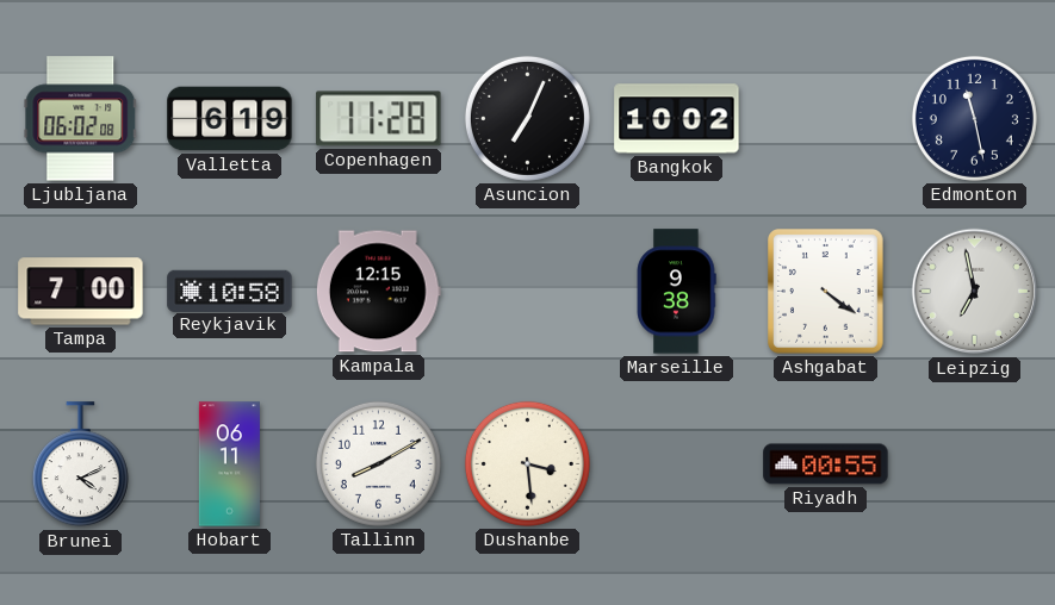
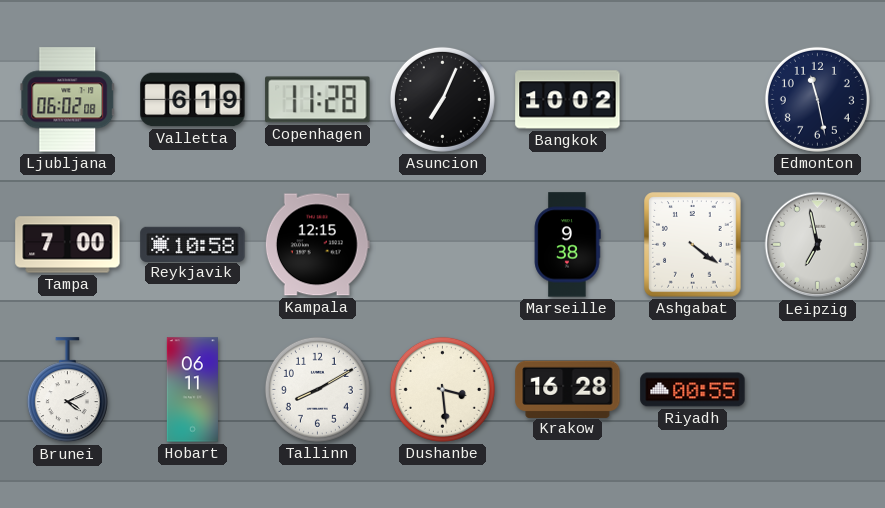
Krakow: none -> 16:28 (568, 389)
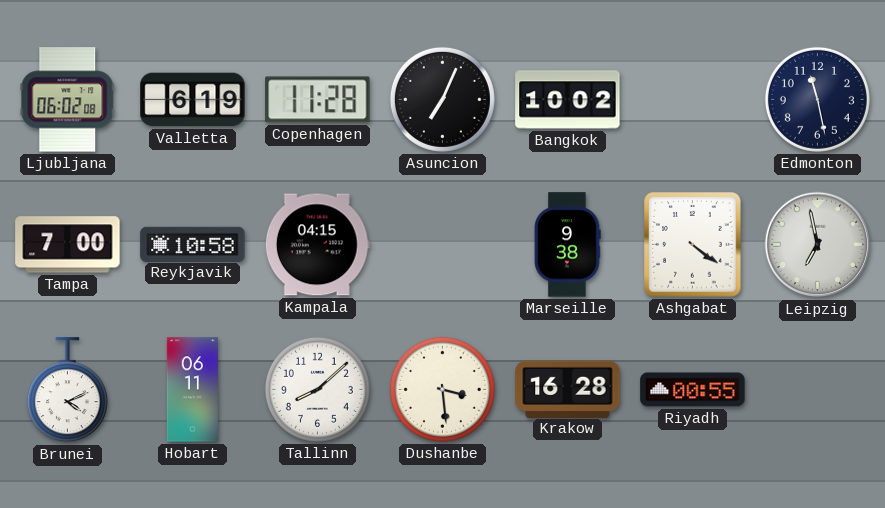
Kampala: 12:15 -> 04:15 (317, 245)
Tallinn: 8:10 -> 8:08 (317, 389)
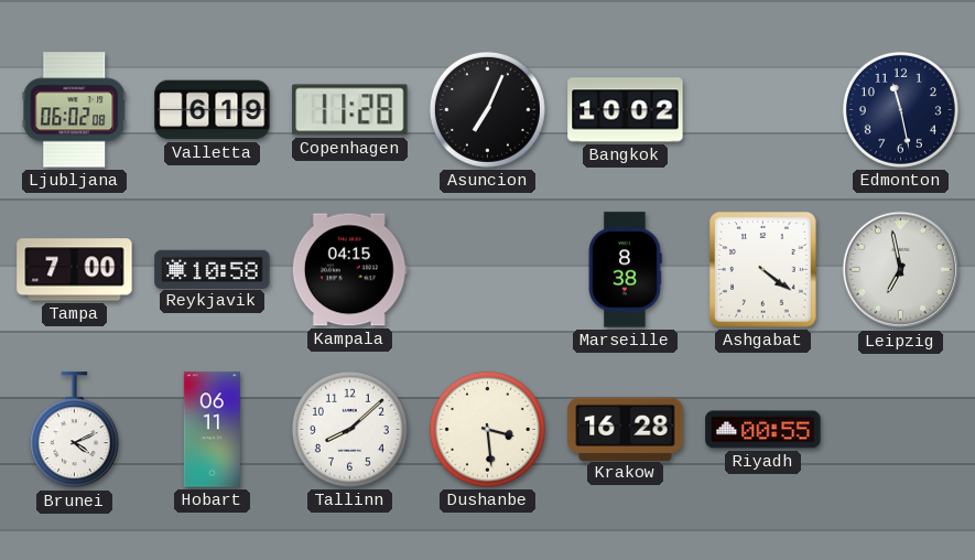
Marseille: 9:38 -> 8:38 (625, 270)
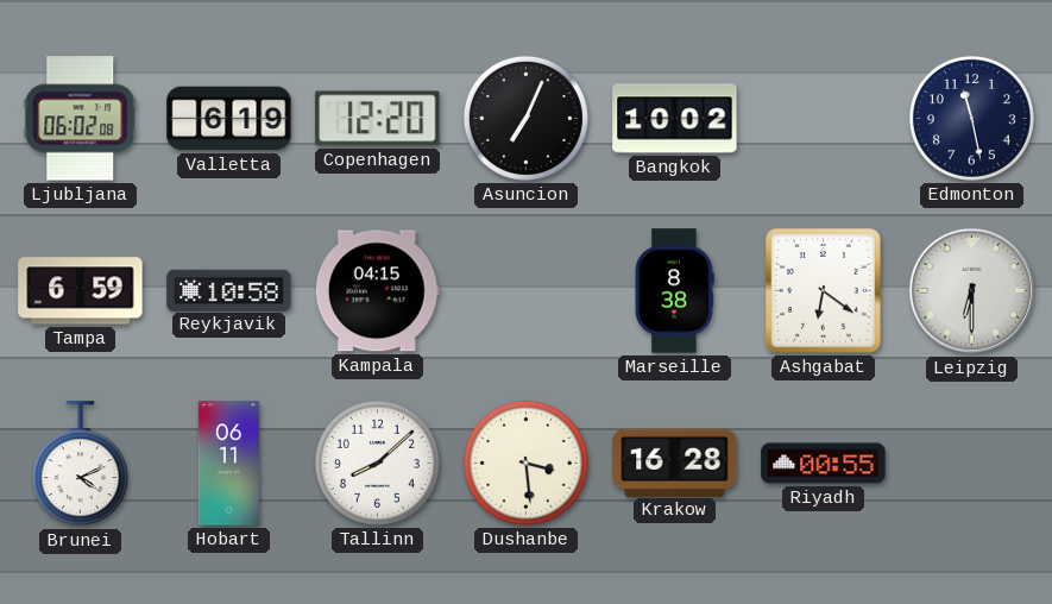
Copenhagen: 11:28 -> 12:20 (378, 119)
Tampa: 7:00 -> 6:59 (81, 291)
Ashgabat: 4:21 -> 6:21 (824, 291)
Leipzig: 6:58 -> 6:30 (972, 291)
